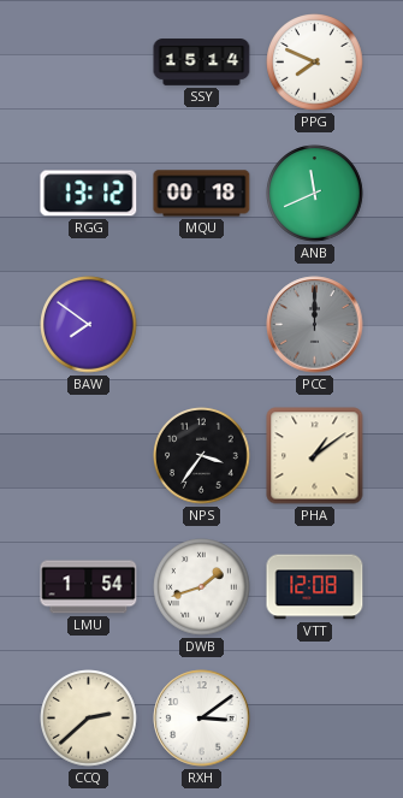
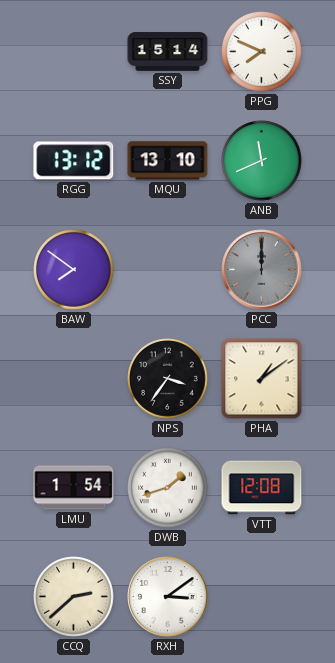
MQU: 00:18 -> 13:10 (168, 161)
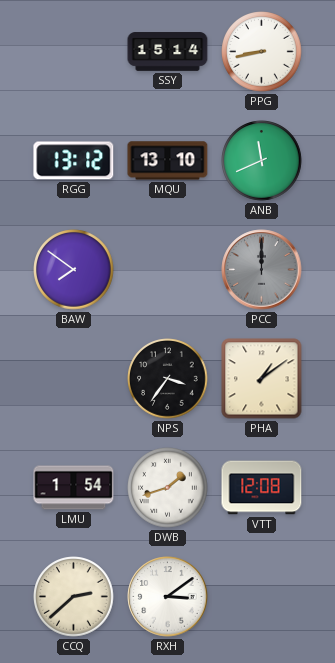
PPG: 7:49 -> 8:43 (262, 52)
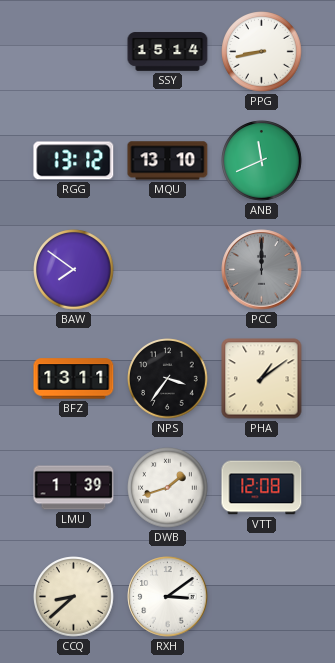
BFZ: none -> 13:11 (74, 379)
LMU: 1:54 -> 1:39 (74, 488)
CCQ: 2:38 -> 8:38 (74, 597)
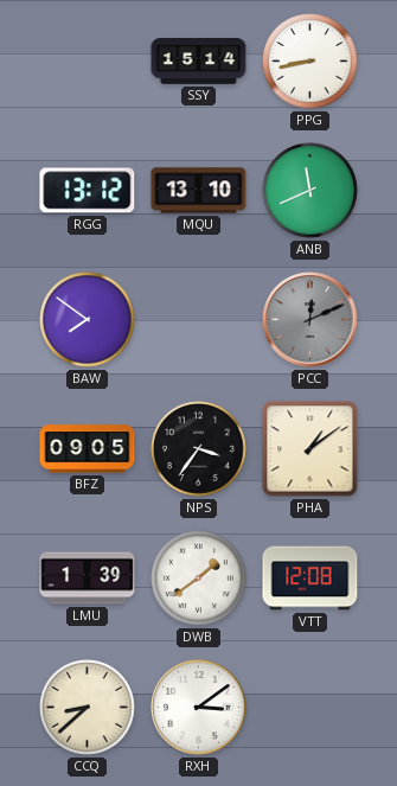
PCC: 12:00 -> 12:11 (310, 320)
BFZ: 13:11 -> 09:05 (88, 449)
DWB: 1:42 -> 1:39 (199, 579)
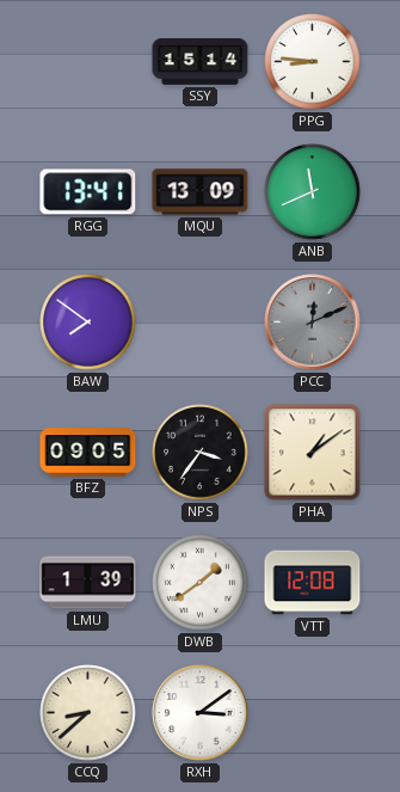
PPG: 8:43 -> 8:46 (313, 62)
RGG: 13:12 -> 13:41 (88, 192)
MQU: 13:10 -> 13:09 (201, 192)
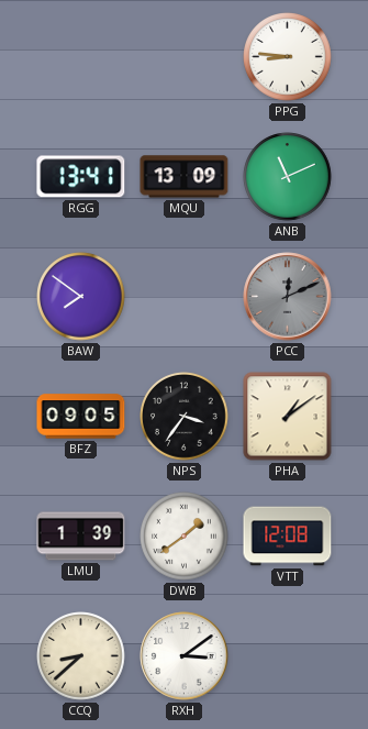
SSY: 15:14 -> none (201, 62)
ANB: 11:41 -> 11:11 (288, 177)
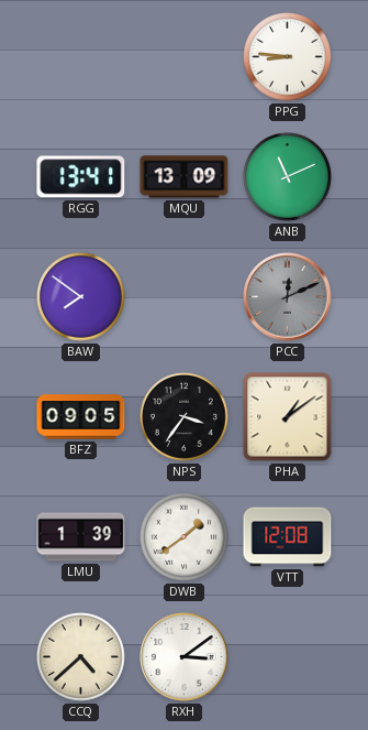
CCQ: 8:38 -> 4:38 (81, 657)
